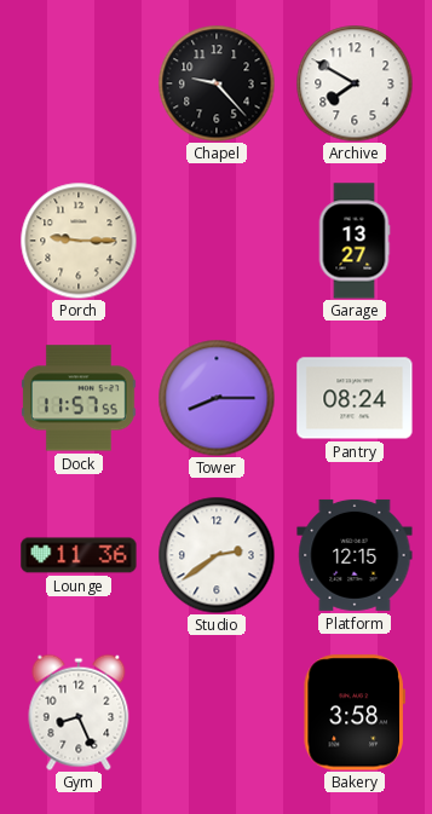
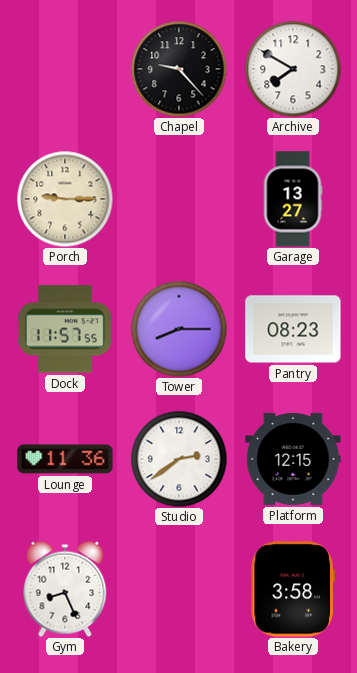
Pantry: 08:24 -> 08:23 (293, 329)
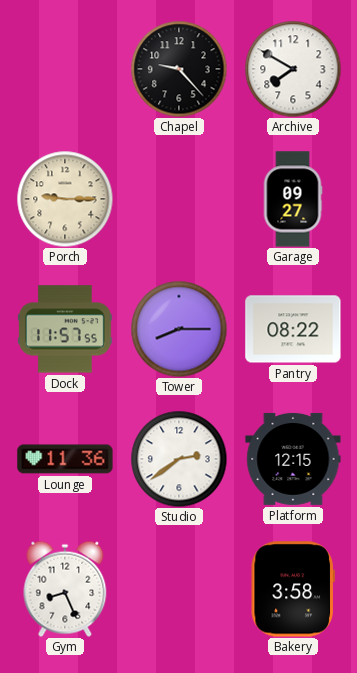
Garage: 13:27 -> 09:27 (293, 199)
Pantry: 08:23 -> 08:22 (293, 329)
